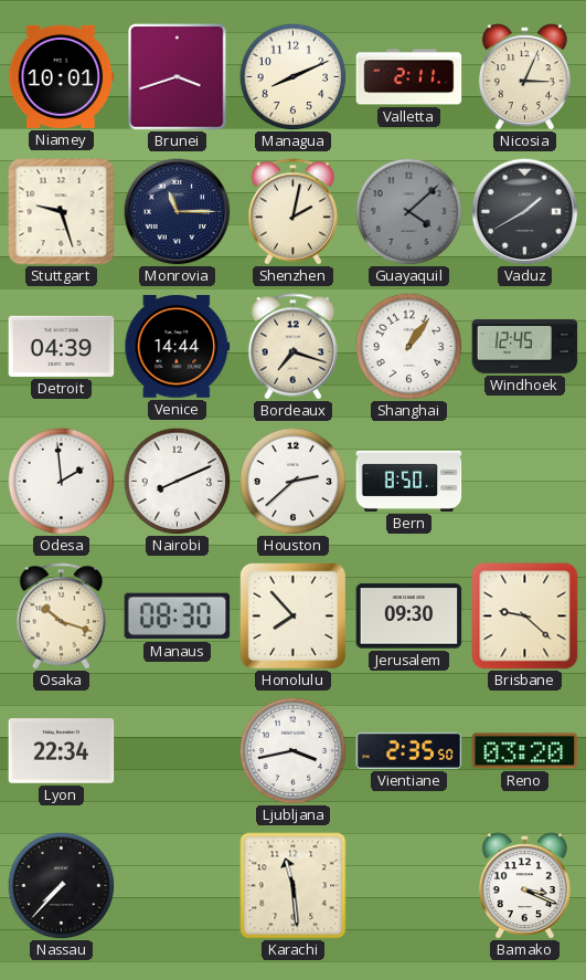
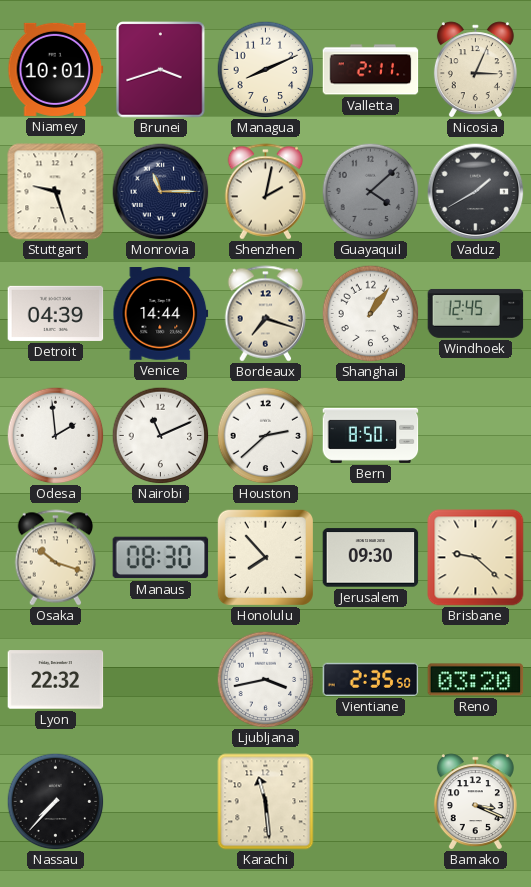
Nairobi: 8:11 -> 11:11 (160, 435)
Lyon: 22:34 -> 22:32 (56, 680)
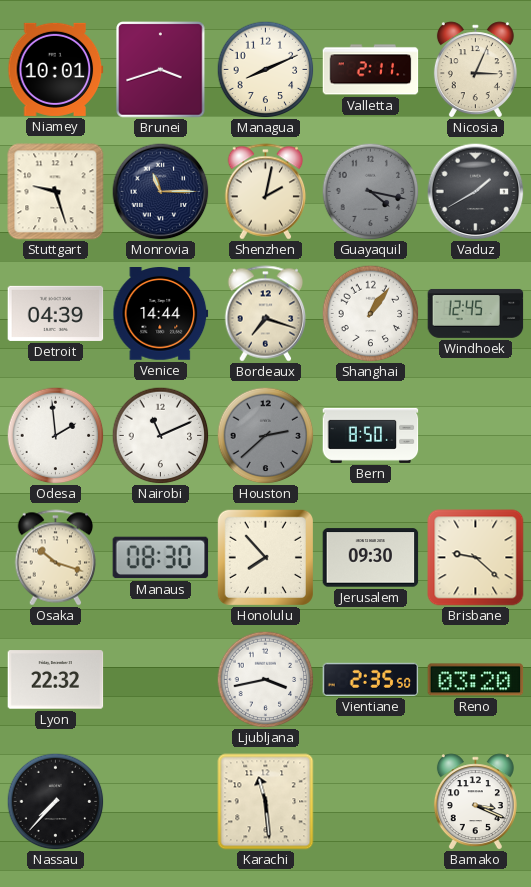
Guayaquil: 4:08 -> 4:17 (370, 191)
Houston dial: white -> grey (265, 435)
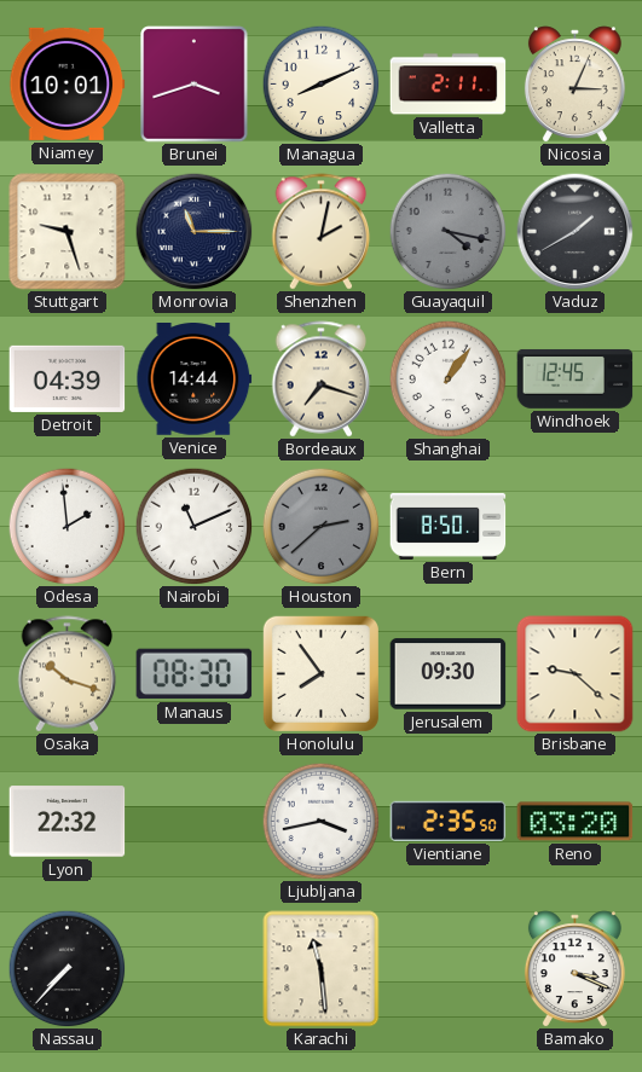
Honolulu: 7:53 -> 7:54 (320, 673)
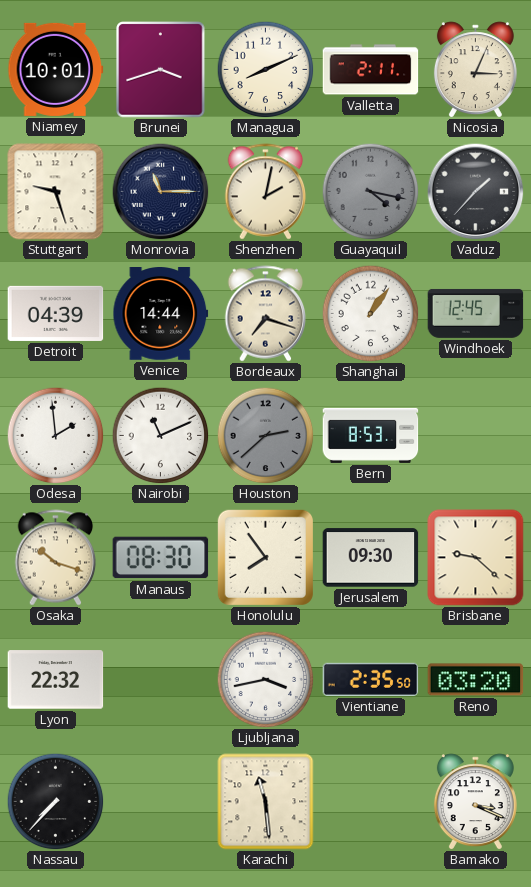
Vaduz: 1:40 -> 1:37 (476, 192)
Bern: 8:50 -> 8:53 (371, 435)
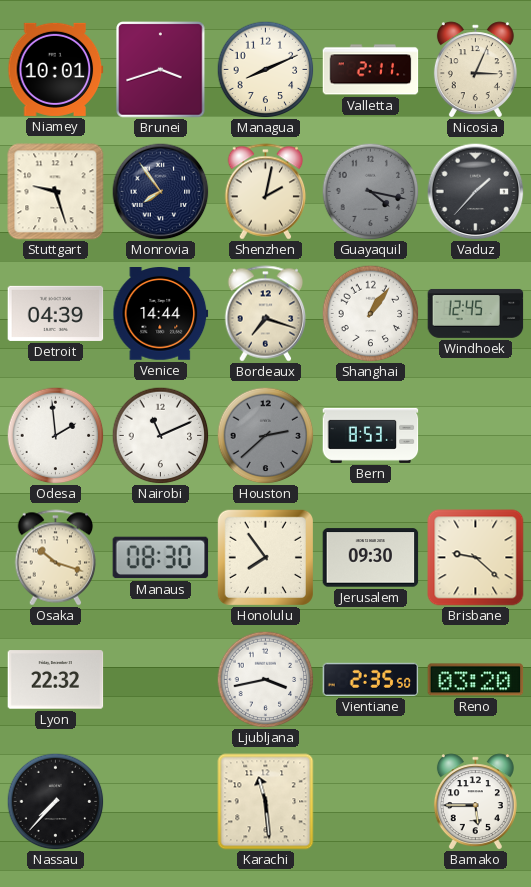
Monrovia: 11:15 -> 7:54 (161, 192)
Bamako: 3:19 -> 5:45 (475, 802)
